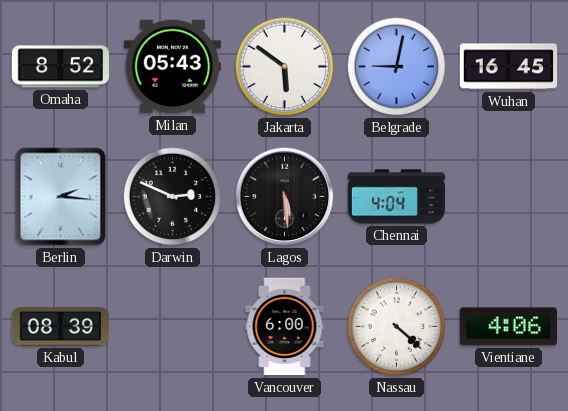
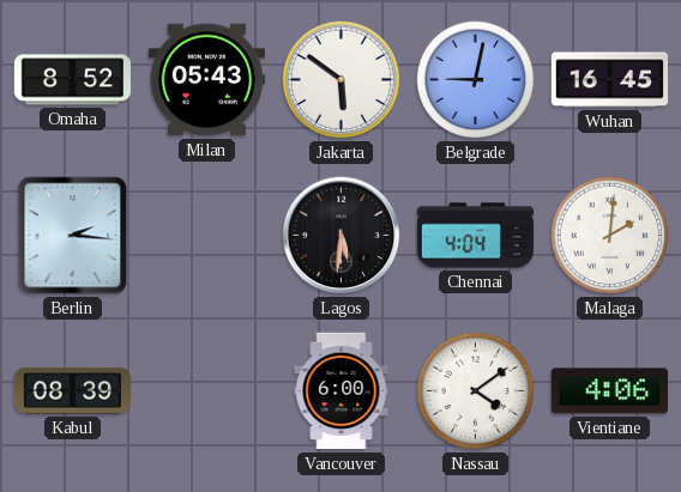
Darwin: 2:49 -> none (173, 197)
Lagos: 5:29 -> 5:31 (342, 236)
Malaga: none -> 2:01 (610, 236)
Nassau: 4:22 -> 4:09 (476, 391)
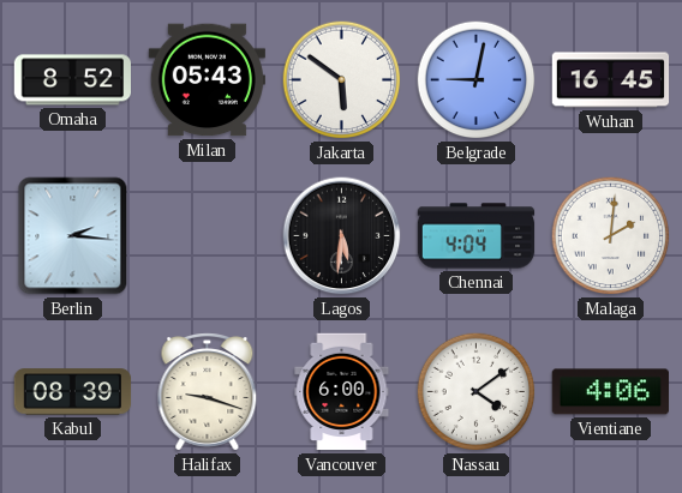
Halifax: none -> 9:18 (208, 392)
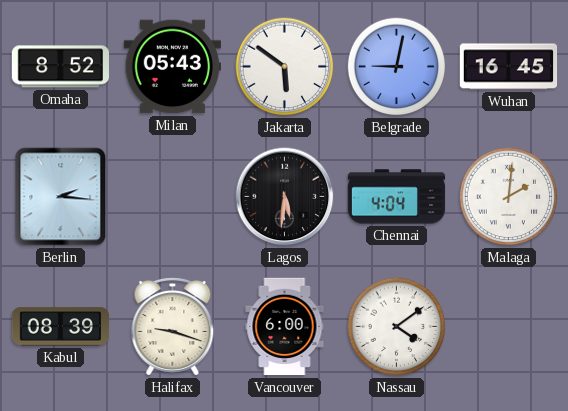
Vientiane: 4:06 -> none (610, 392)
